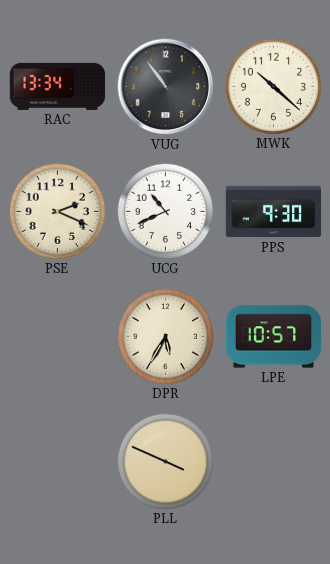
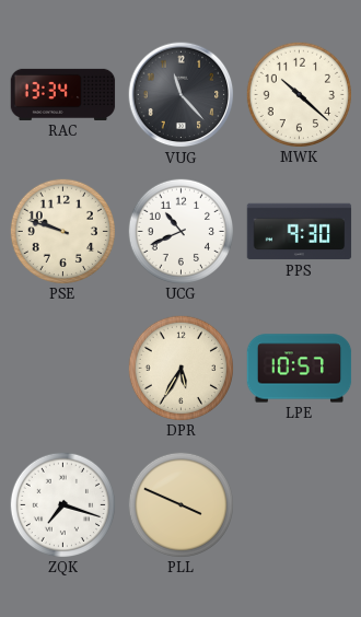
VUG: 10:54 -> 11:23 (182, 95)
PSE: 2:19 -> 9:48 (62, 231)
ZQK: none -> 7:18 (62, 504)
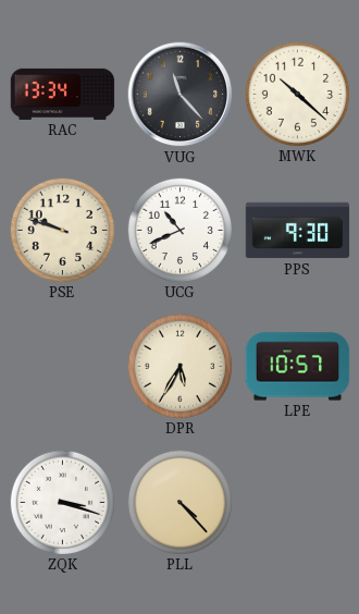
ZQK: 7:18 -> 3:18 (62, 502)
PLL: 3:49 -> 4:23 (179, 502)
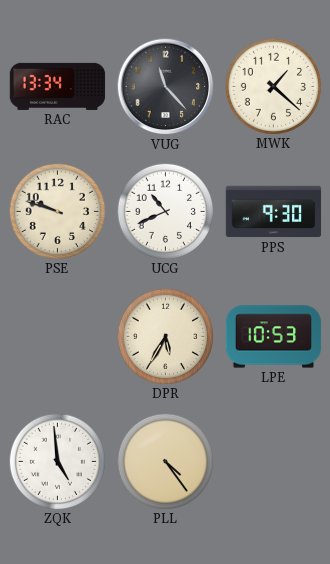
MWK: 10:22 -> 1:22 (273, 86)
LPE: 10:57 -> 10:53 (274, 337)
ZQK: 3:18 -> 4:59 (57, 461)
PLL: 4:23 -> 4:24 (165, 461)
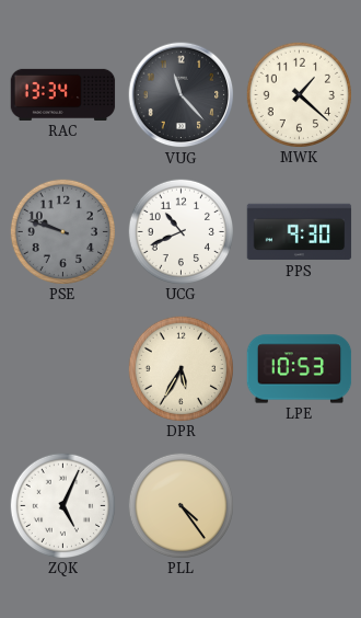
PSE dial: cream -> grey (62, 231)
ZQK: 4:59 -> 5:04 (62, 505)
